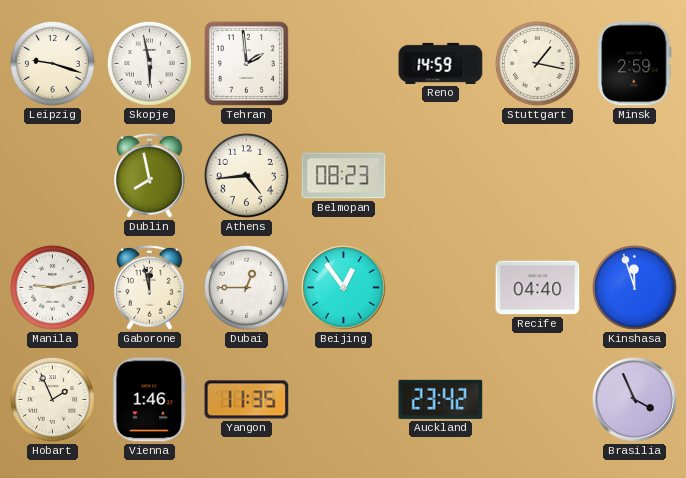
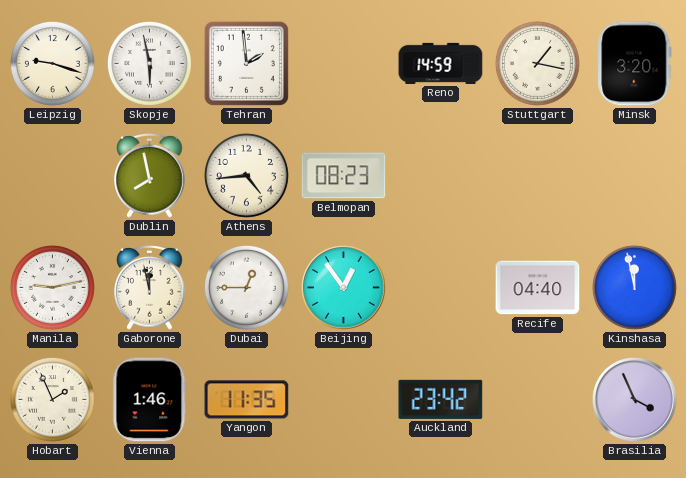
Minsk: 2:59 -> 3:20 (635, 64)
Kinshasa: 11:57 -> 11:58 (634, 287)
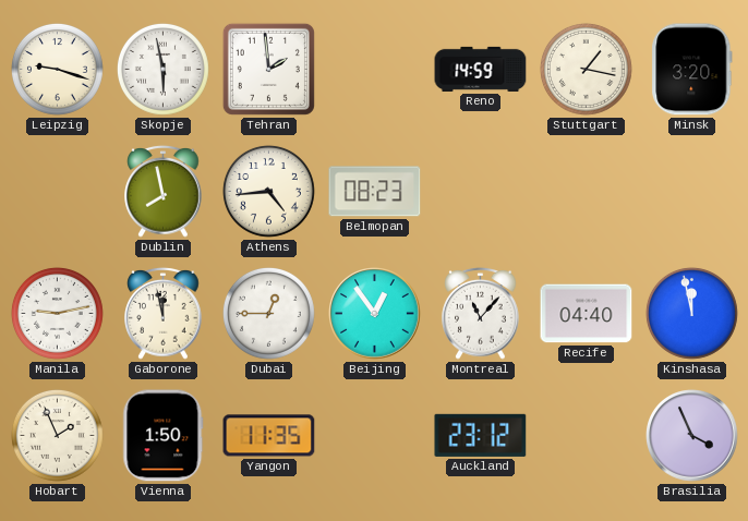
Montreal: none -> 11:07 (481, 313)
Vienna: 1:46 -> 1:50 (164, 436)
Auckland: 23:42 -> 23:12 (481, 435)
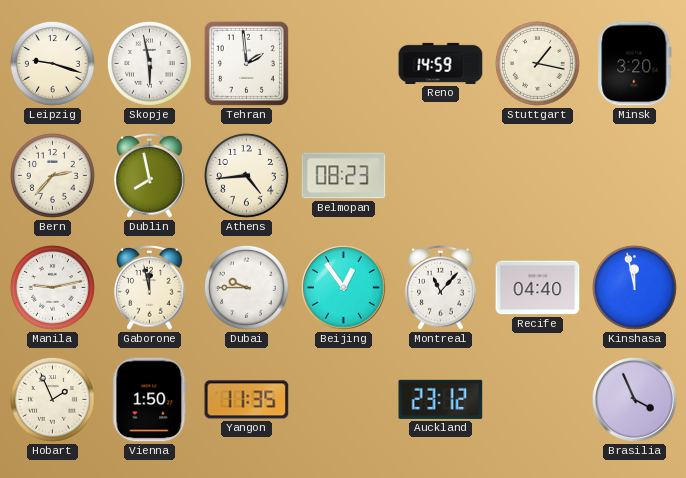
Bern: none -> 2:37 (52, 175)
Dubai: 12:45 -> 9:45 (246, 287)
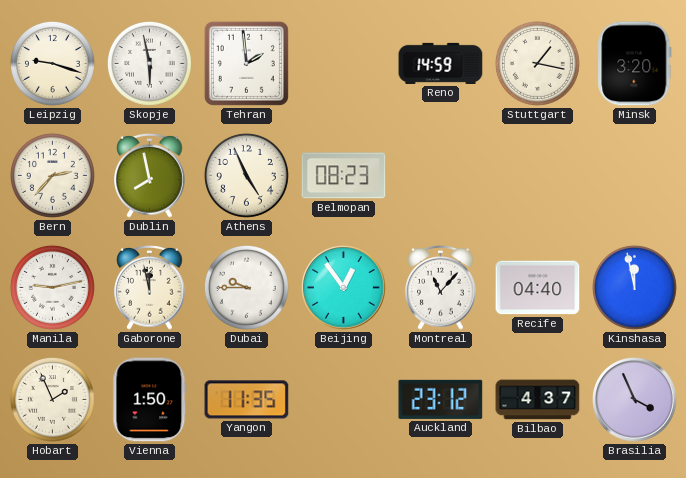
Athens: 4:44 -> 4:56 (246, 175)
Bilbao: none -> 4:37 (538, 400)
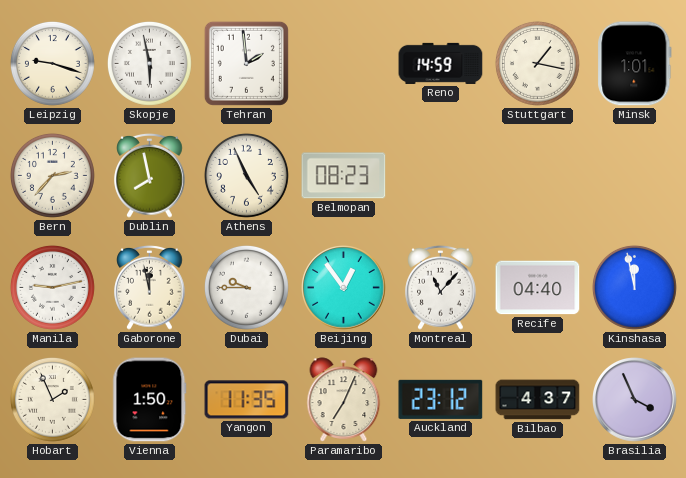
Minsk: 3:20 -> 1:01 (635, 64)
Paramaribo: none -> 7:04 (344, 400)
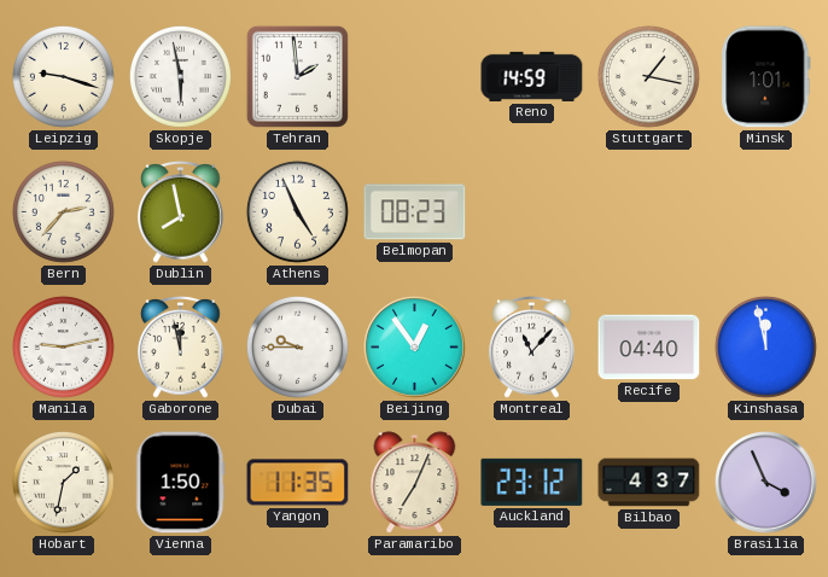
Hobart: 1:56 -> 1:32 (63, 482)
